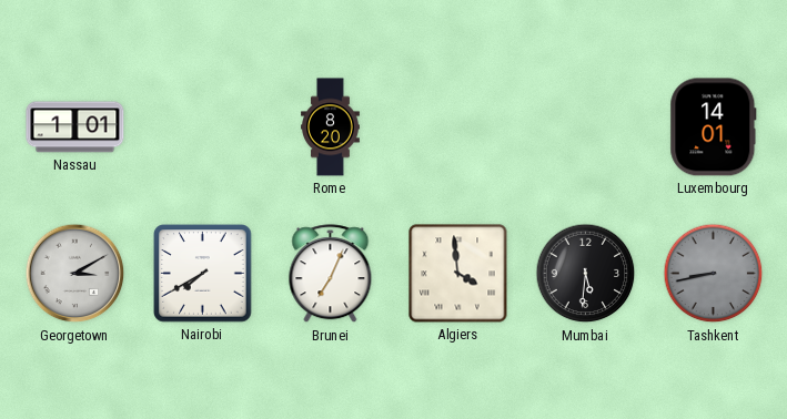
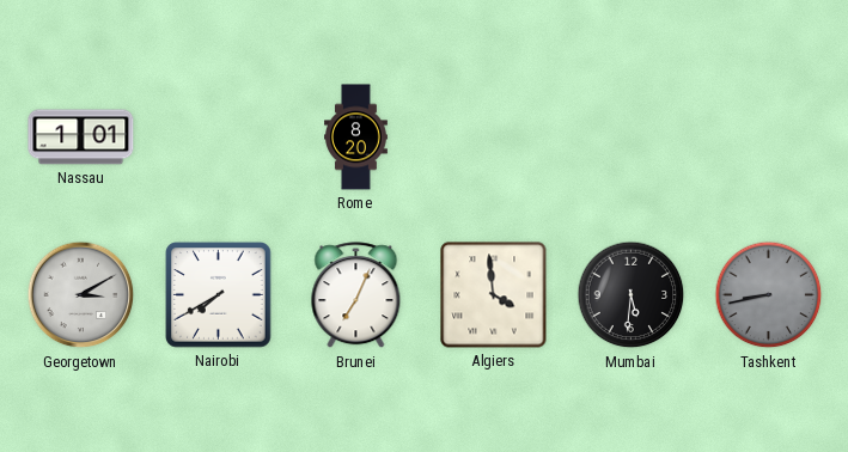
Luxembourg: 14:01 -> none (714, 127)
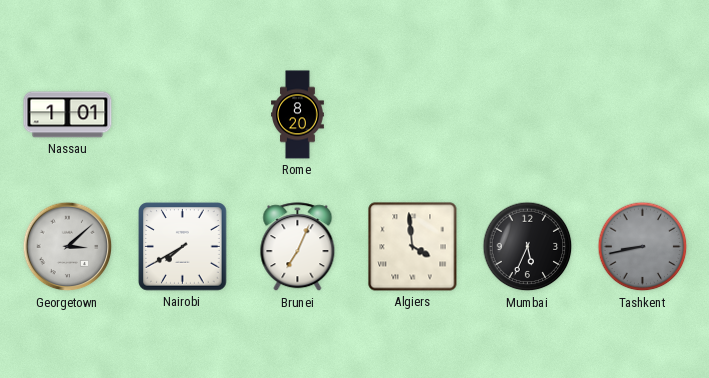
Georgetown: 3:10 -> 3:08 (68, 247)
Mumbai: 5:31 -> 5:34 (528, 247)
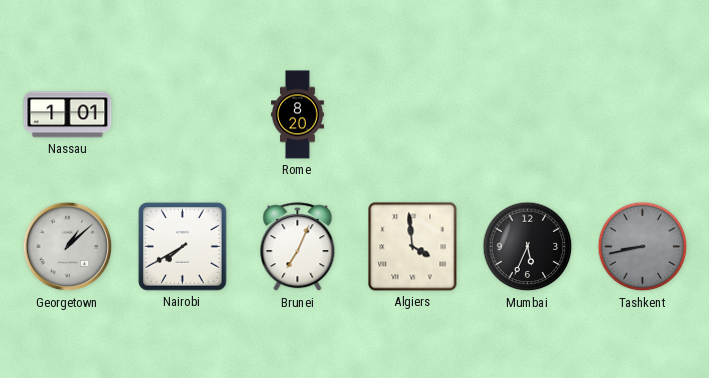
Georgetown: 3:08 -> 1:08 (68, 247)
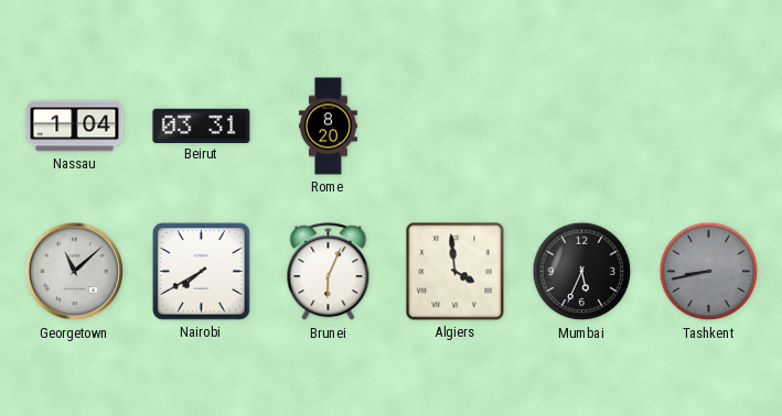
Nassau: 1:01 -> 1:04 (75, 127)
Beirut: none -> 03:31 (202, 125)
Georgetown: 1:08 -> 11:08 (75, 272)
Brunei: 7:04 -> 6:04 (329, 272)
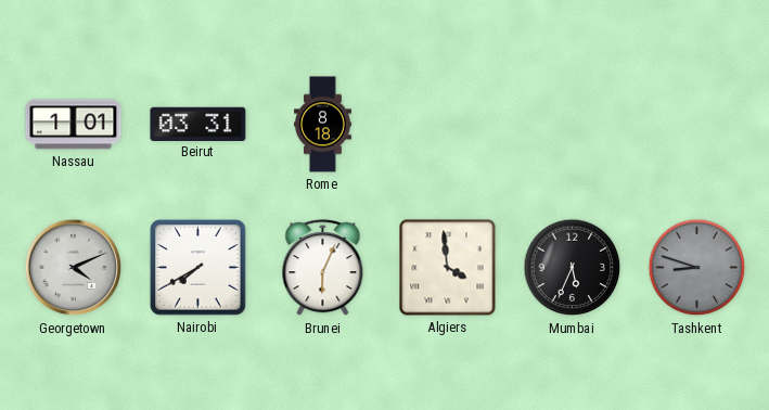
Nassau: 1:04 -> 1:01 (74, 125)
Rome: 8:20 -> 8:18 (323, 125)
Georgetown: 11:08 -> 4:11 (74, 268)
Tashkent: 8:43 -> 8:48 (697, 268)
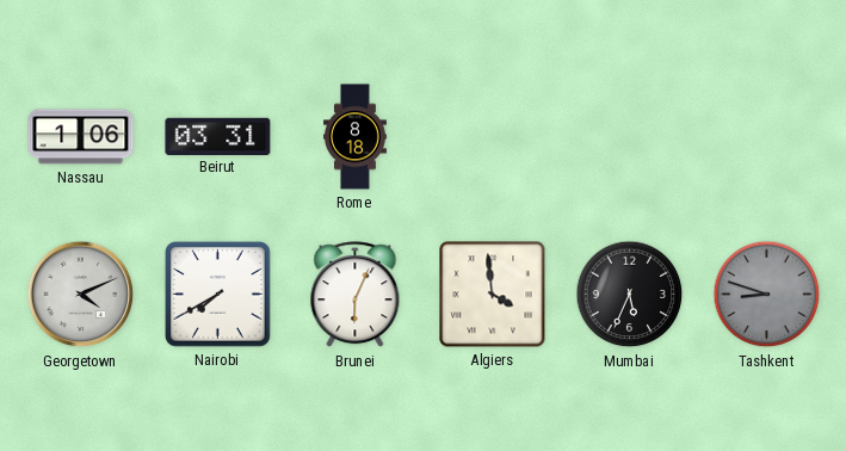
Nassau: 1:01 -> 1:06 (81, 137)
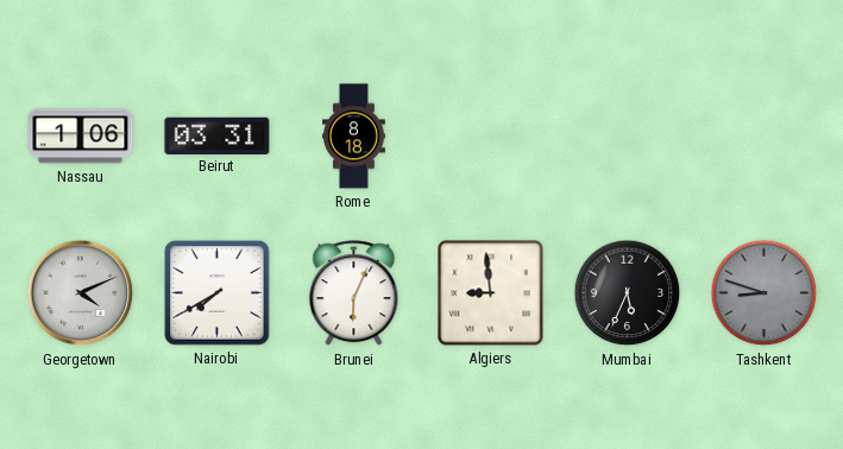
Algiers: 3:59 -> 8:59 (491, 293)
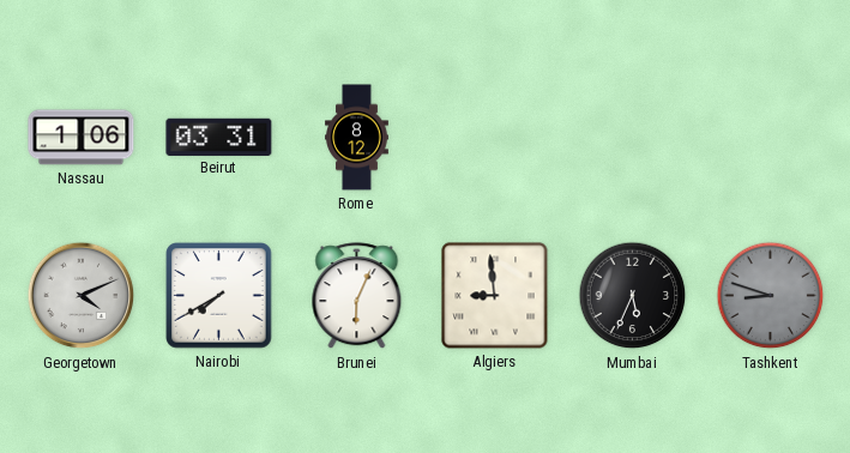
Rome: 8:18 -> 8:12 (357, 138)
